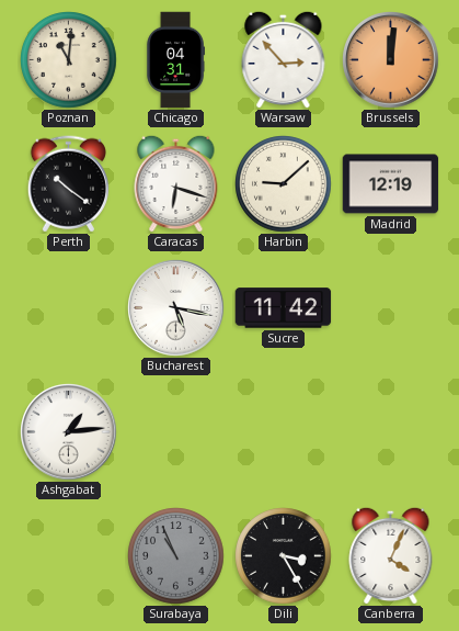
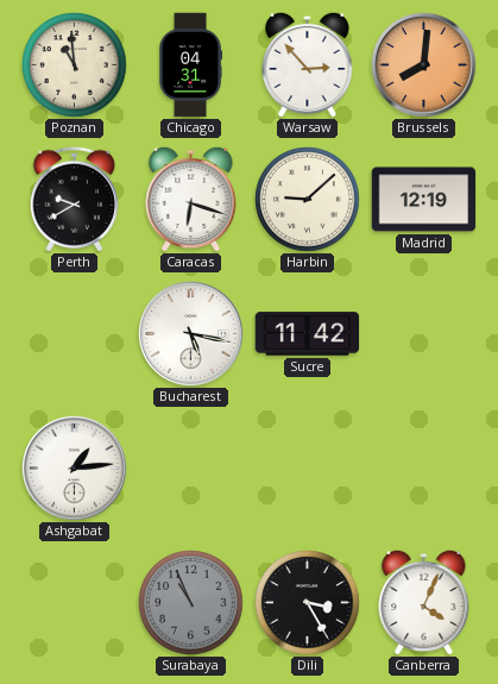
Poznan: 11:01 -> 10:59 (75, 65)
Brussels: 12:01 -> 8:01 (424, 65)
Perth: 10:21 -> 9:40 (74, 200)
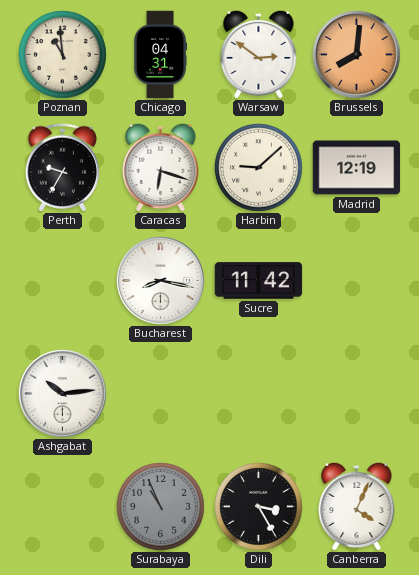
Warsaw: 2:53 -> 2:51 (259, 54)
Perth: 9:40 -> 9:35 (62, 168)
Bucharest: 5:17 -> 8:17 (161, 281)
Ashgabat: 1:14 -> 10:14 (63, 394)
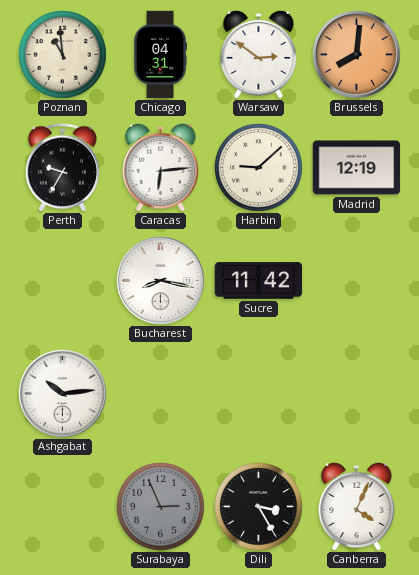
Caracas: 6:18 -> 6:14 (161, 167)
Surabaya: 10:56 -> 2:56 (161, 507)
